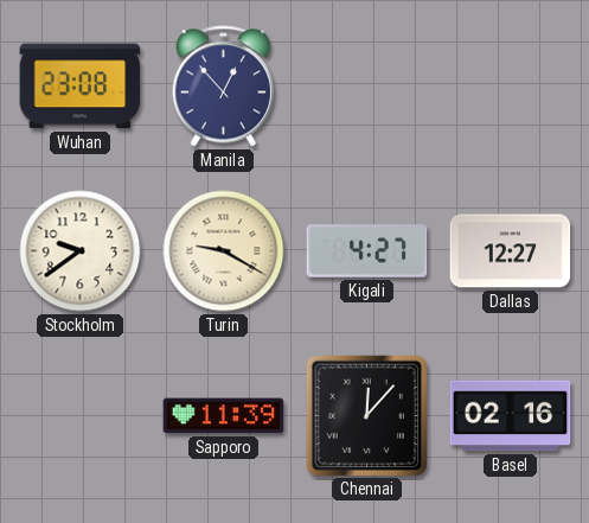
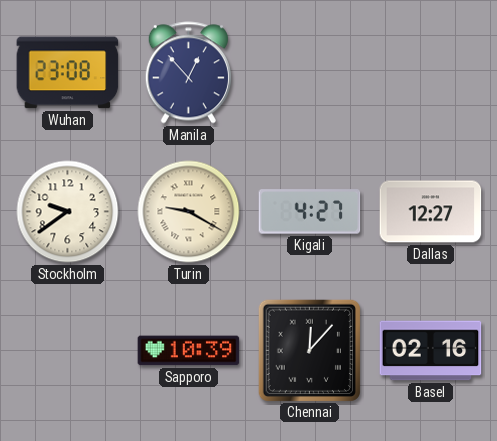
Sapporo: 11:39 -> 10:39 (189, 351)
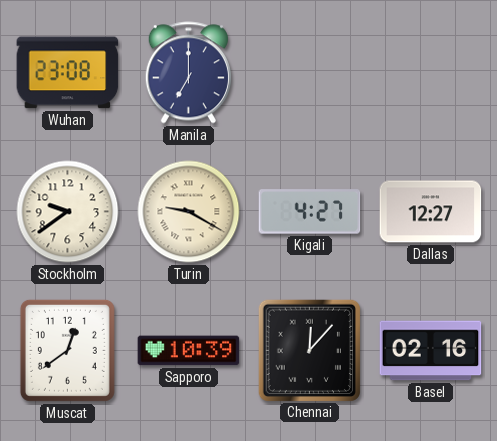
Manila: 12:53 -> 7:00 (188, 73)
Muscat: none -> 12:39 (67, 350)
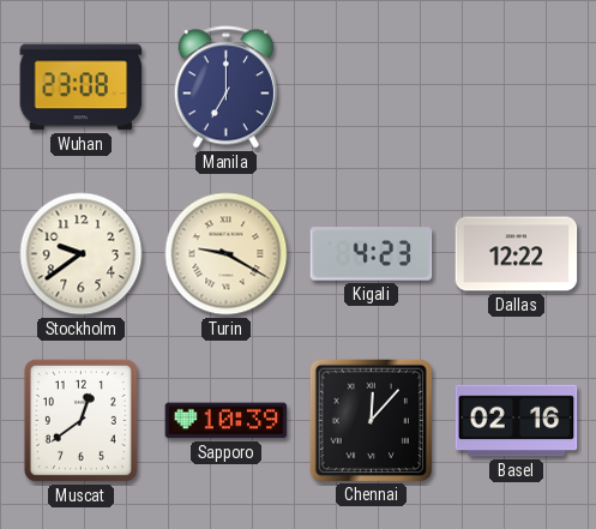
Kigali: 4:27 -> 4:23 (372, 254)
Dallas: 12:27 -> 12:22 (517, 254)
